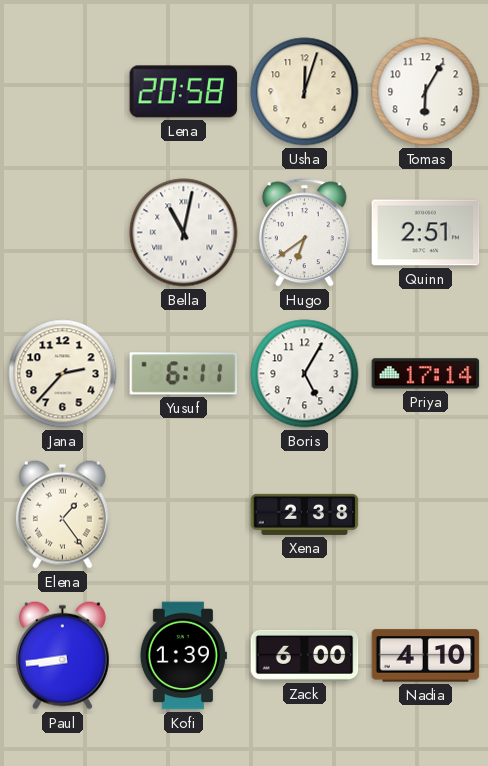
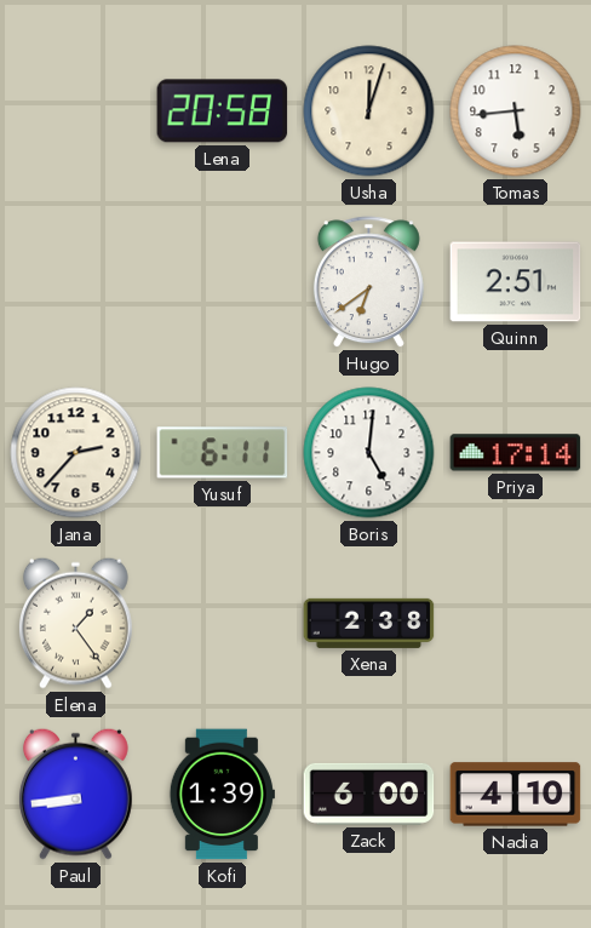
Tomas: 6:05 -> 5:44 (516, 111)
Bella: 11:02 -> none (184, 233)
Boris: 5:05 -> 5:01 (369, 453)
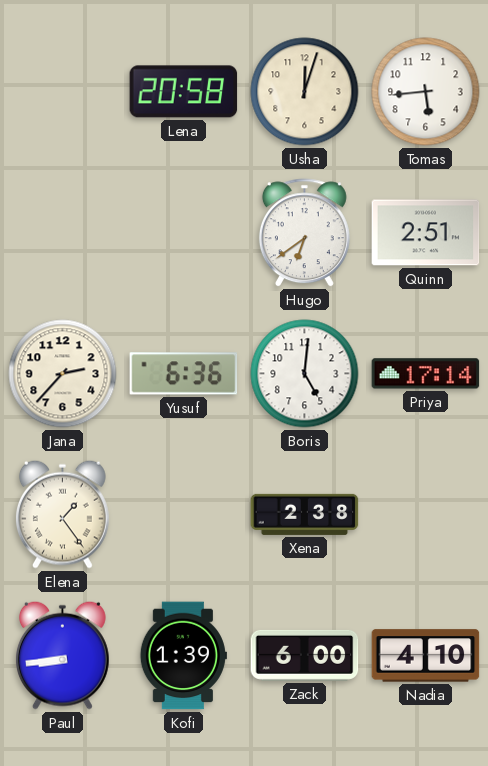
Yusuf: 6:11 -> 6:36 (184, 374)
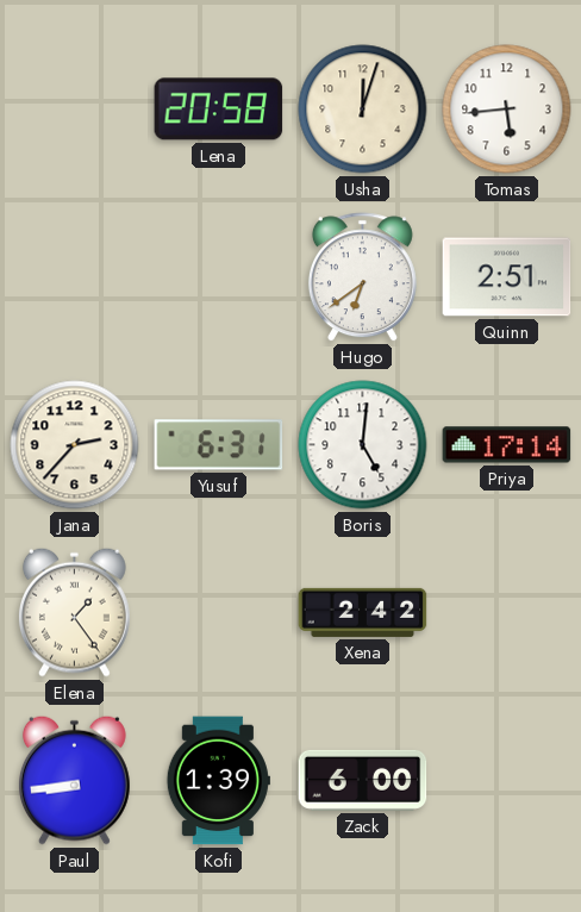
Yusuf: 6:36 -> 6:31 (219, 445)
Xena: 2:38 -> 2:42 (363, 612)
Nadia: 4:10 -> none (426, 656)
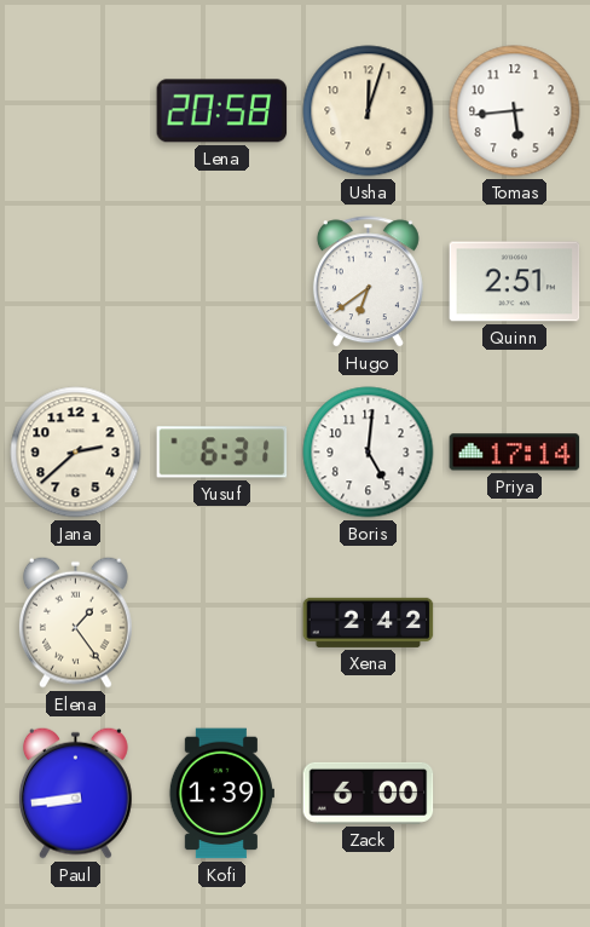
Jana: 2:37 -> 2:38 (76, 453)
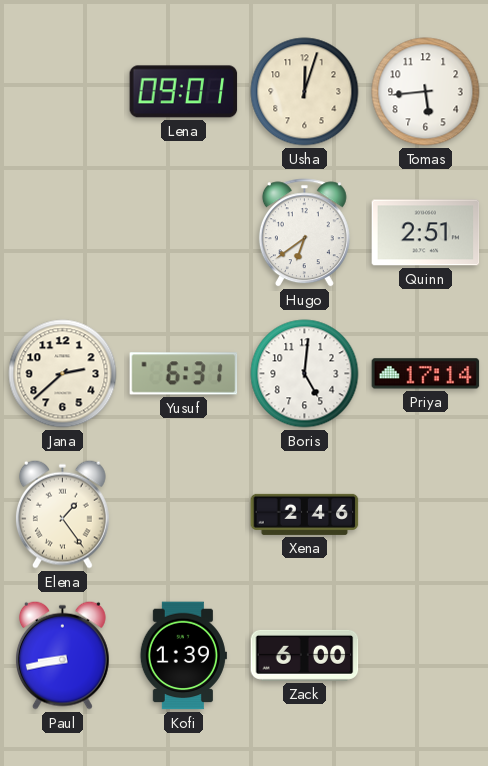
Lena: 20:58 -> 09:01 (184, 92)
Xena: 2:42 -> 2:46 (305, 514)
Paul: 8:44 -> 8:43 (62, 655)
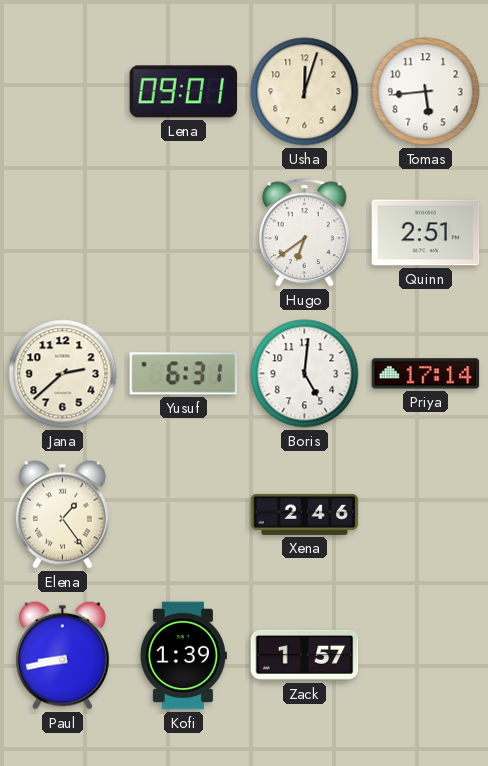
Zack: 6:00 -> 1:57 (305, 655)
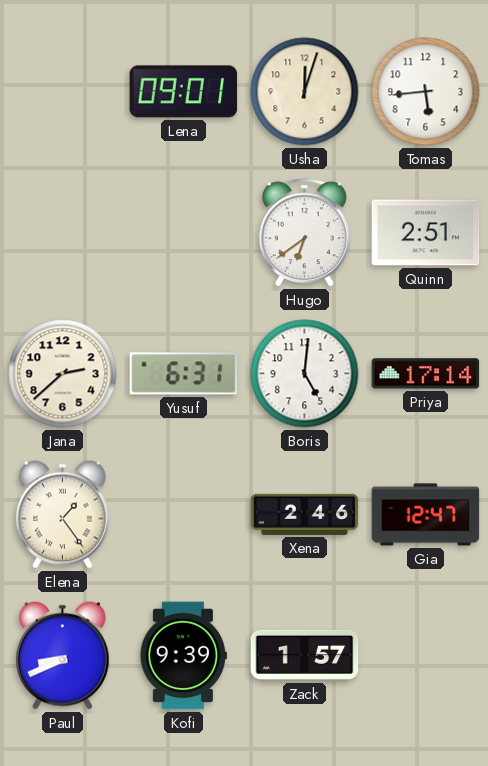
Gia: none -> 12:47 (426, 515)
Paul: 8:43 -> 8:41 (62, 655)
Kofi: 1:39 -> 9:39 (183, 656)
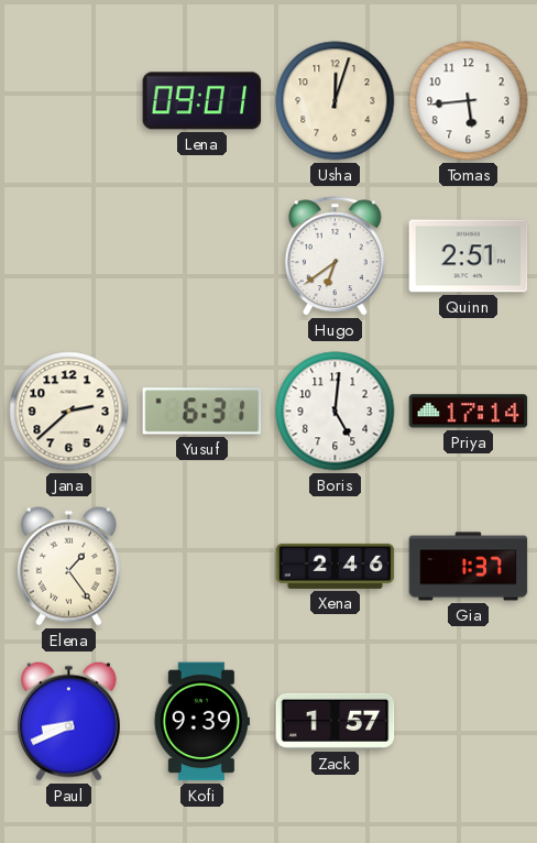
Gia: 12:47 -> 1:37 (469, 567)
